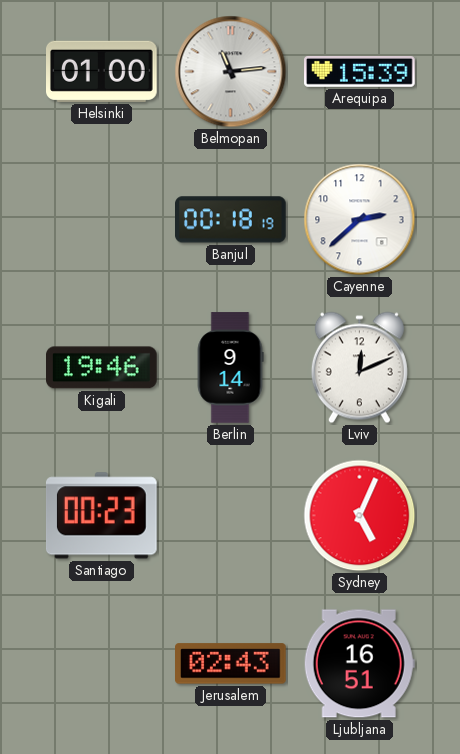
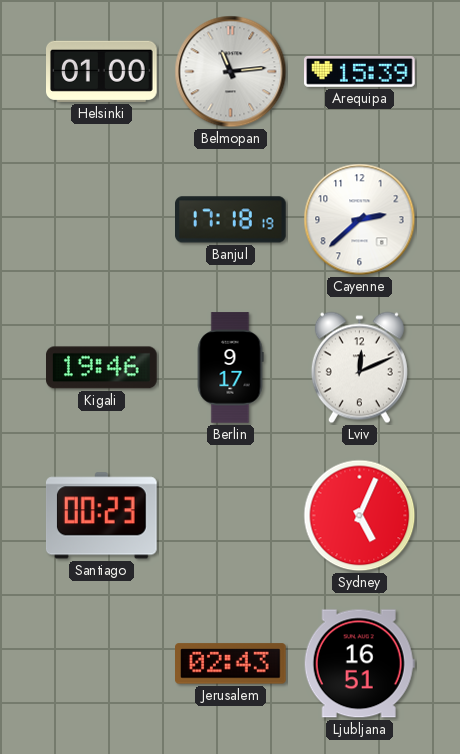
Banjul: 00:18 -> 17:18 (231, 220)
Berlin: 9:14 -> 9:17 (230, 368)
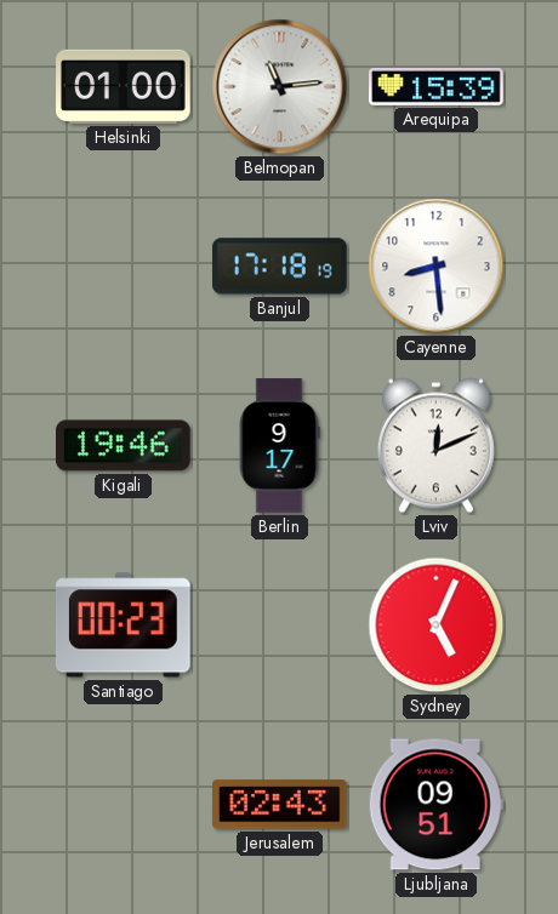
Cayenne: 2:38 -> 8:29 (437, 267)
Ljubljana: 16:51 -> 09:51 (435, 805)
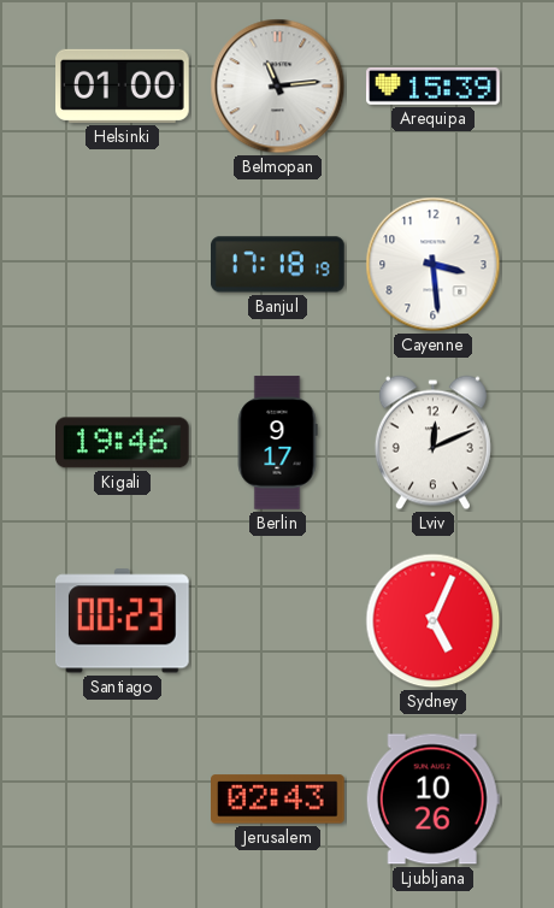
Cayenne: 8:29 -> 3:29 (434, 265)
Ljubljana: 09:51 -> 10:26 (432, 800)
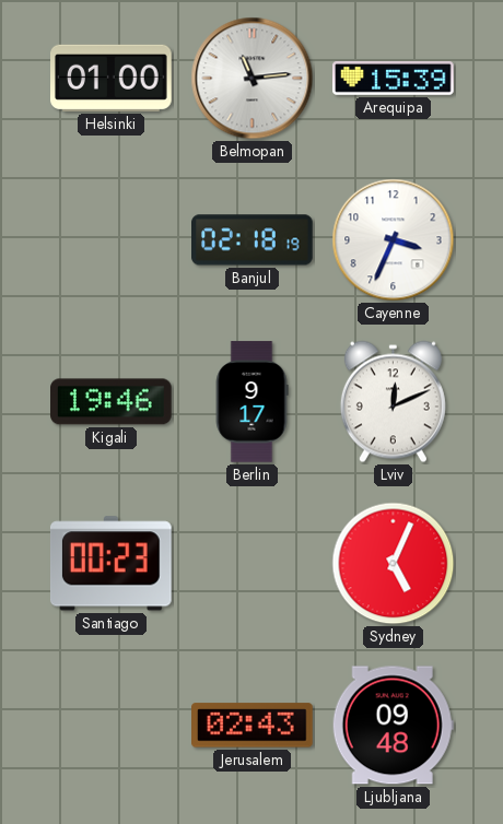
Banjul: 17:18 -> 02:18 (253, 240)
Cayenne: 3:29 -> 3:34 (394, 240)
Ljubljana: 10:26 -> 09:48 (393, 726)
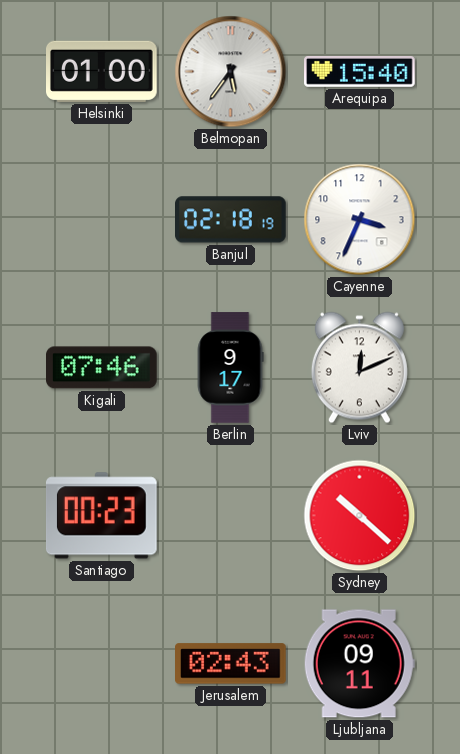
Belmopan: 11:14 -> 5:36 (231, 72)
Arequipa: 15:39 -> 15:40 (360, 71)
Kigali: 19:46 -> 07:46 (102, 368)
Sydney: 5:04 -> 10:22 (360, 516)
Ljubljana: 09:48 -> 09:11 (359, 664)
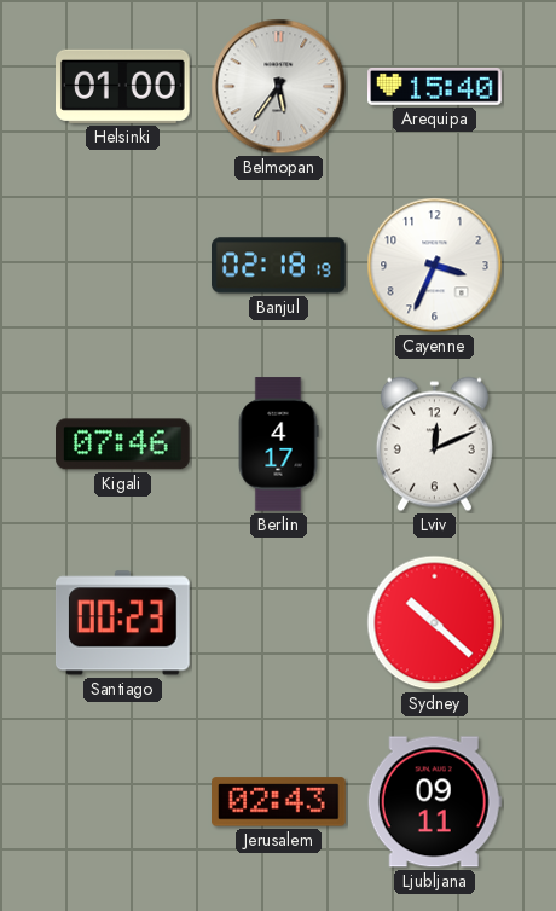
Berlin: 9:17 -> 4:17 (278, 445)
